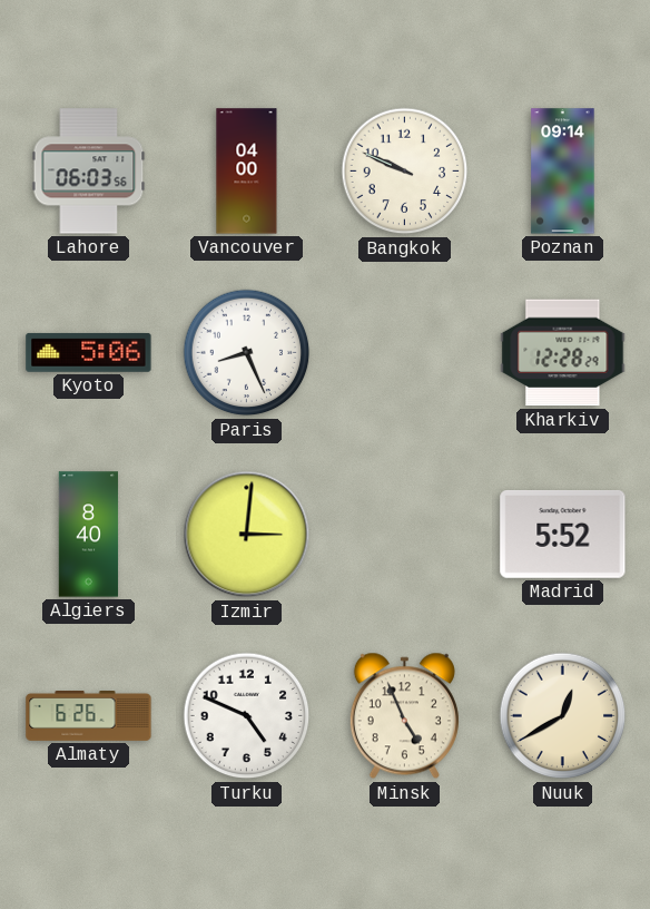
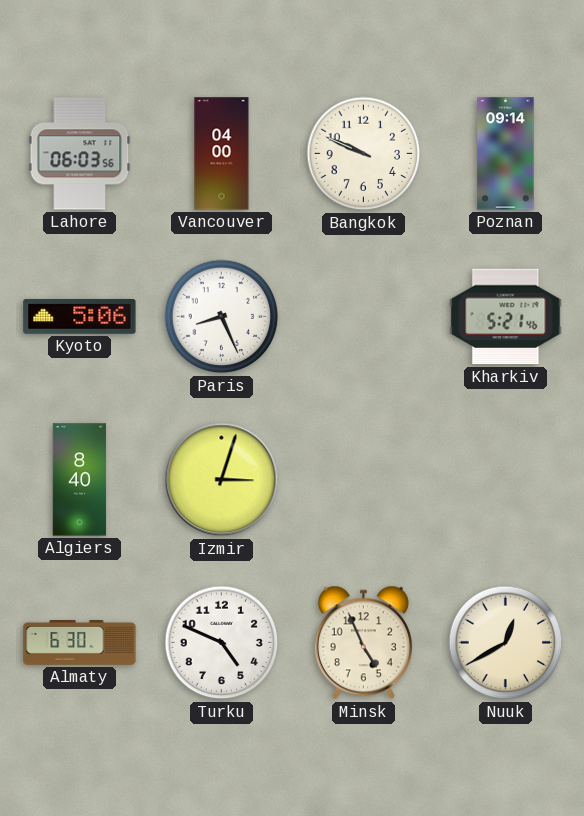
Kharkiv: 12:28 -> 5:21 (506, 317)
Izmir: 3:01 -> 3:03 (222, 480)
Madrid: 5:52 -> none (563, 534)
Almaty: 6:26 -> 6:30 (80, 643)
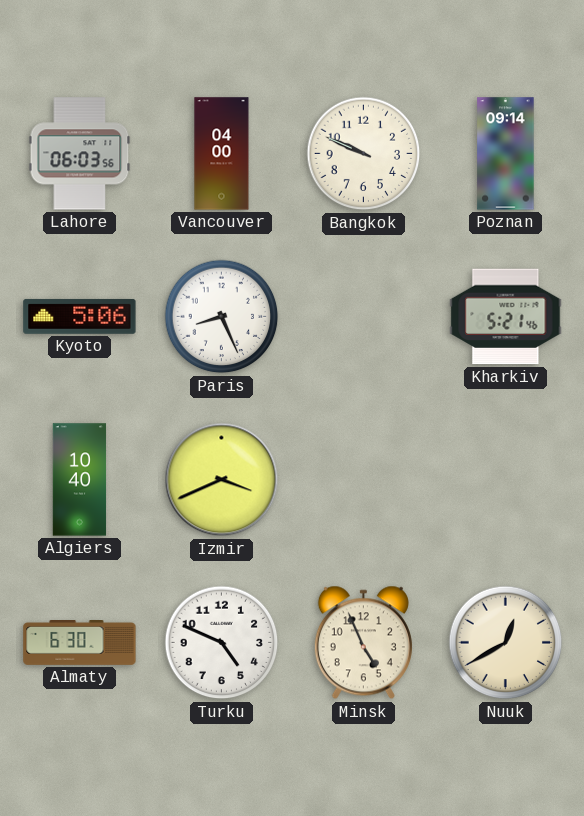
Algiers: 8:40 -> 10:40 (80, 480)
Izmir: 3:03 -> 3:41 (222, 480)
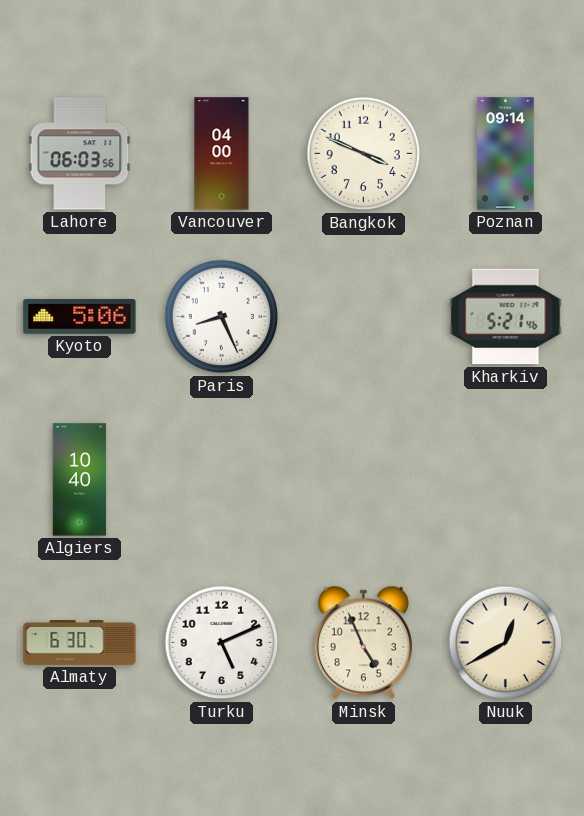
Bangkok: 9:49 -> 3:49 (364, 154)
Izmir: 3:41 -> none (222, 480)
Turku: 4:49 -> 5:11 (222, 643)
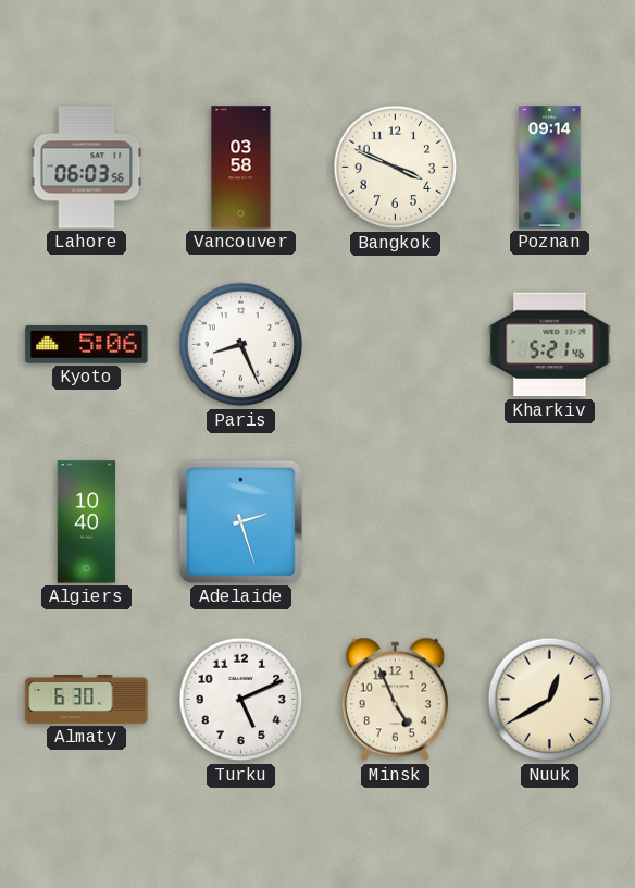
Vancouver: 04:00 -> 03:58 (241, 168)
Adelaide: none -> 2:27 (240, 521)
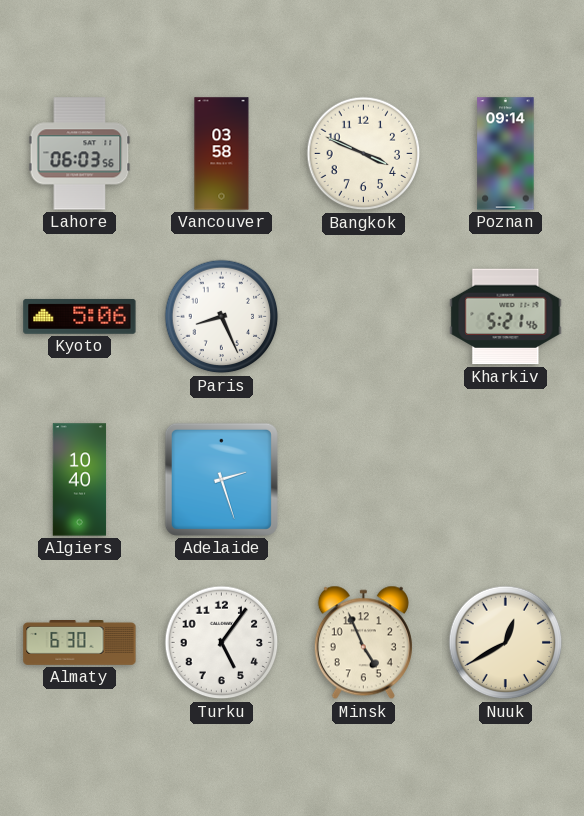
Turku: 5:11 -> 5:06 (222, 643)
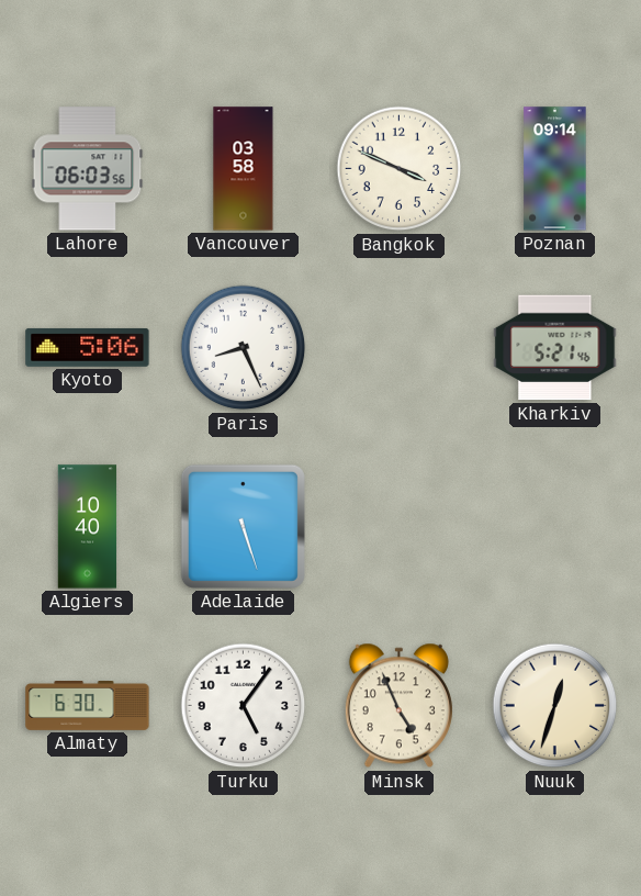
Adelaide: 2:27 -> 5:27 (243, 526)
Nuuk: 12:40 -> 12:33 (555, 706)
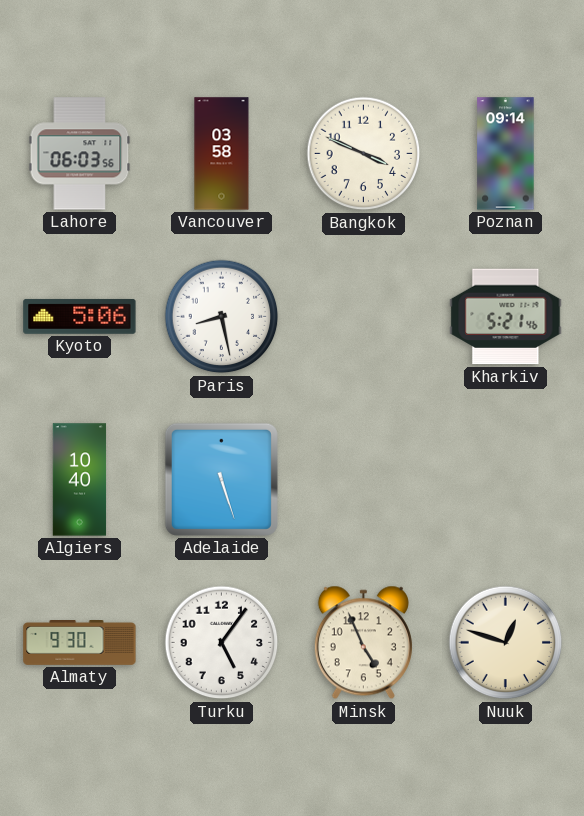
Paris: 8:26 -> 8:28 (222, 317)
Almaty: 6:30 -> 9:30 (80, 643)
Nuuk: 12:33 -> 12:48 (506, 643)
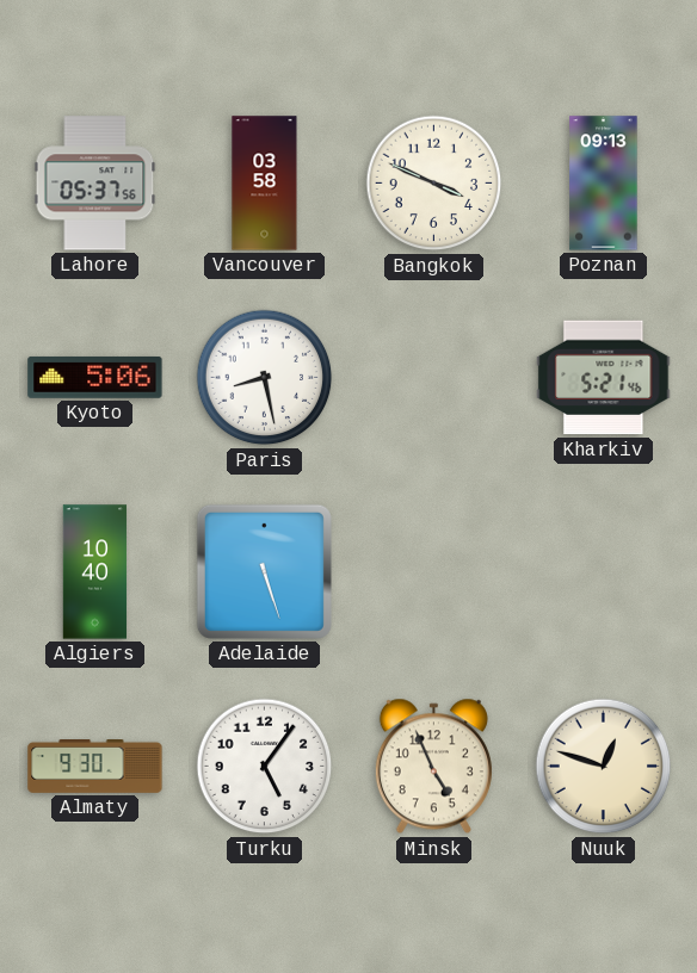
Lahore: 06:03 -> 05:37 (95, 184)
Poznan: 09:14 -> 09:13 (604, 184)
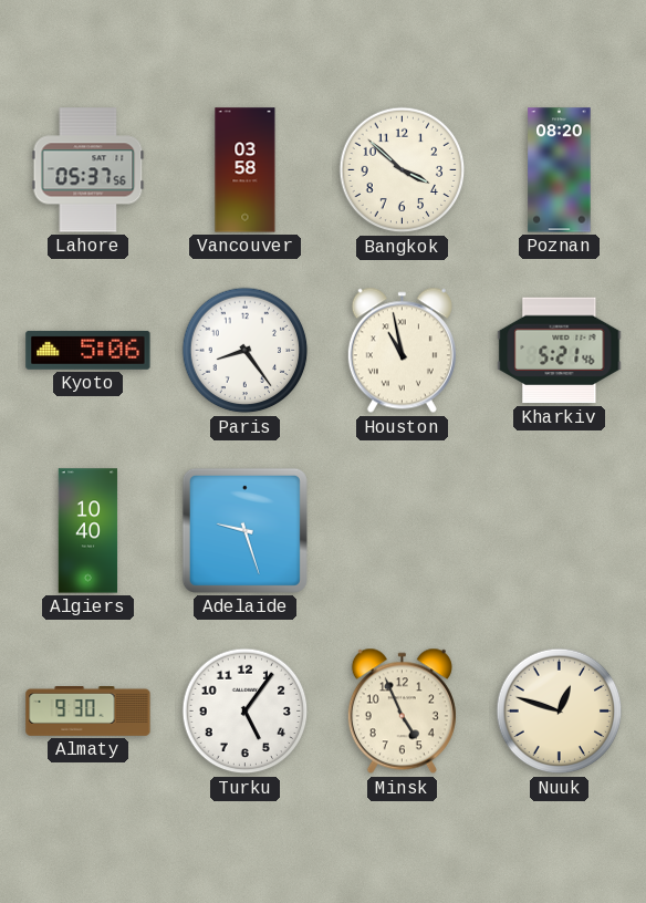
Bangkok: 3:49 -> 3:52 (403, 170)
Poznan: 09:13 -> 08:20 (560, 170)
Paris: 8:28 -> 8:24 (246, 351)
Houston: none -> 10:58 (402, 351)
Adelaide: 5:27 -> 9:27 (244, 530)
